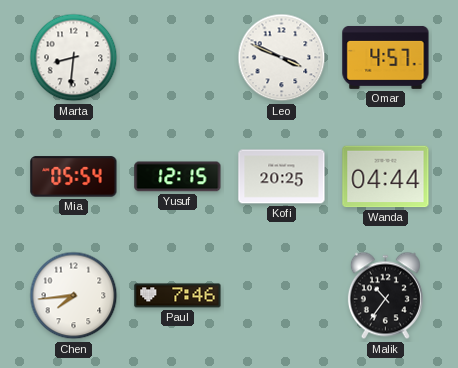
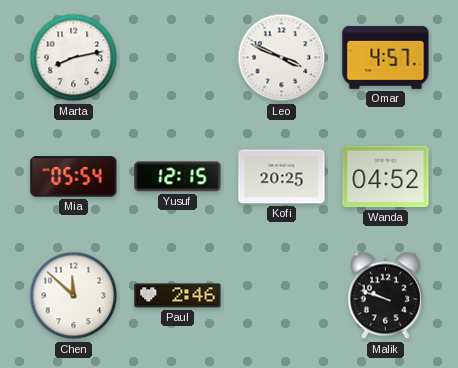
Marta: 8:31 -> 8:13 (74, 58)
Wanda: 04:44 -> 04:52 (386, 177)
Chen: 7:44 -> 11:52 (74, 296)
Paul: 7:46 -> 2:46 (178, 296)
Malik: 10:36 -> 9:48 (385, 296)
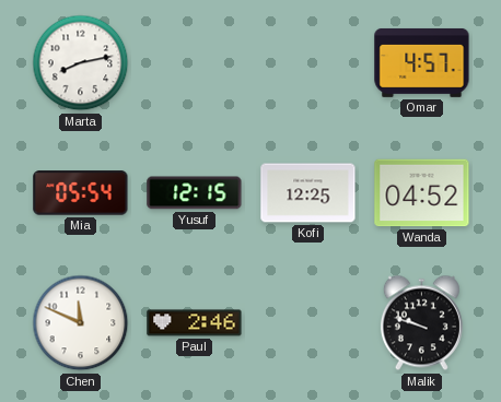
Leo: 3:49 -> none (282, 58)
Kofi: 20:25 -> 12:25 (308, 193)
Chen: 11:52 -> 11:49 (81, 323)
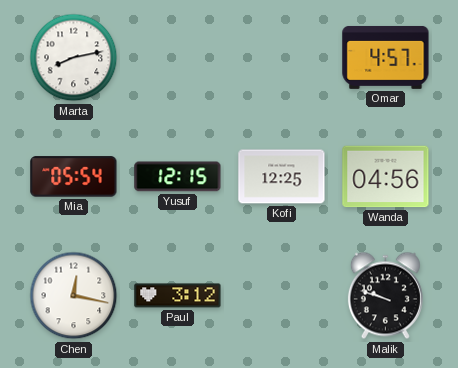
Wanda: 04:52 -> 04:56 (386, 177)
Chen: 11:49 -> 12:17 (74, 296)
Paul: 2:46 -> 3:12 (178, 296)
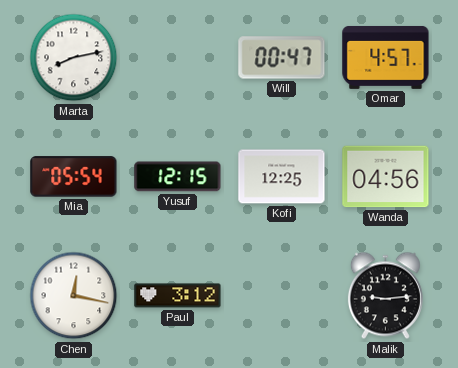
Will: none -> 00:47 (282, 58)
Malik: 9:48 -> 9:14 (385, 296)
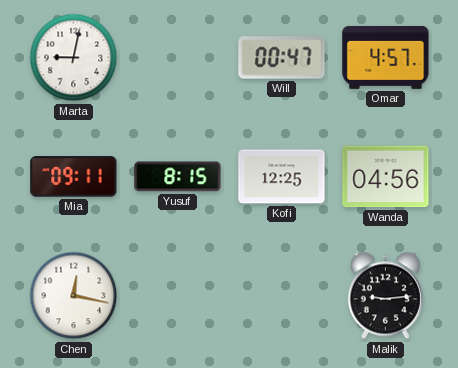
Marta: 8:13 -> 9:02 (74, 58)
Mia: 05:54 -> 09:11 (74, 177)
Yusuf: 12:15 -> 8:15 (178, 177)
Paul: 3:12 -> none (178, 296)
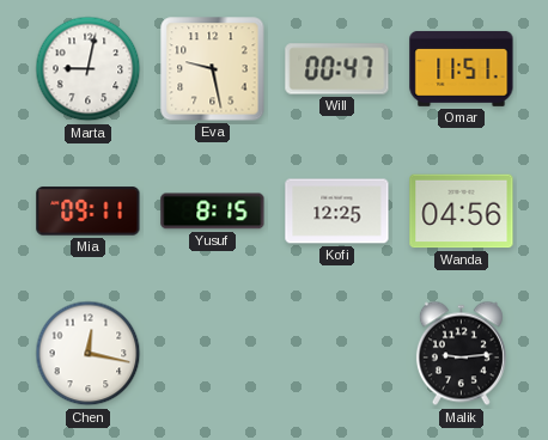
Eva: none -> 9:28 (213, 69)
Omar: 4:57 -> 11:51 (462, 68)
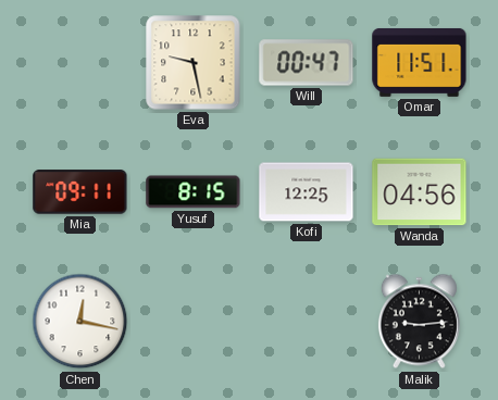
Marta: 9:02 -> none (89, 69)
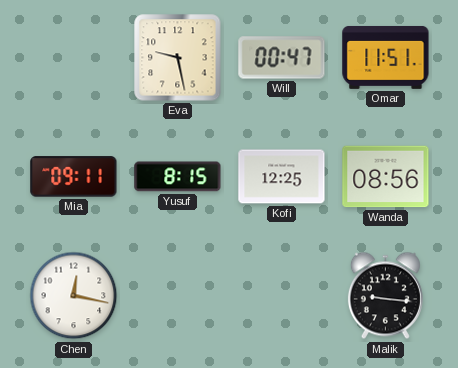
Wanda: 04:56 -> 08:56 (386, 177)
Malik: 9:14 -> 9:16 (385, 296)
